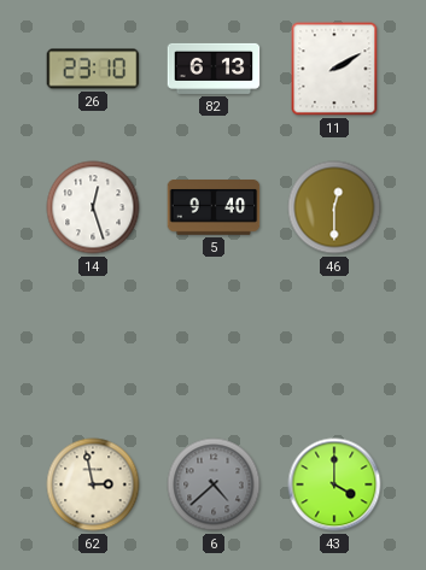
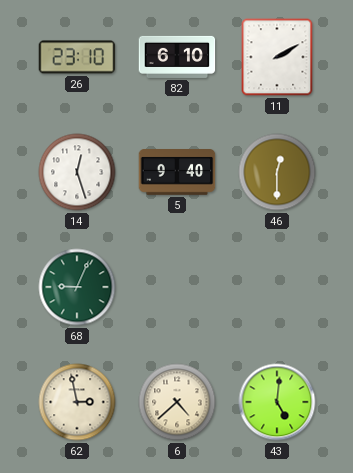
82: 6:13 -> 6:10 (177, 57)
68: none -> 9:04 (77, 287)
6 dial: grey -> cream (177, 402)
43: 4:00 -> 5:01 (277, 402)
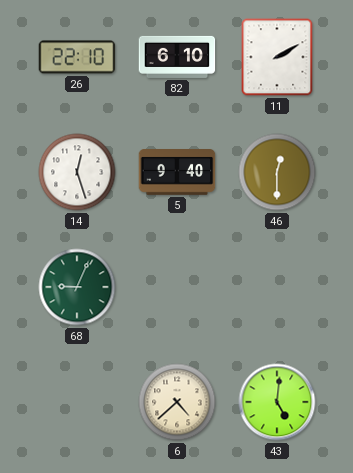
26: 23:10 -> 22:10 (77, 57)
62: 2:58 -> none (77, 402)
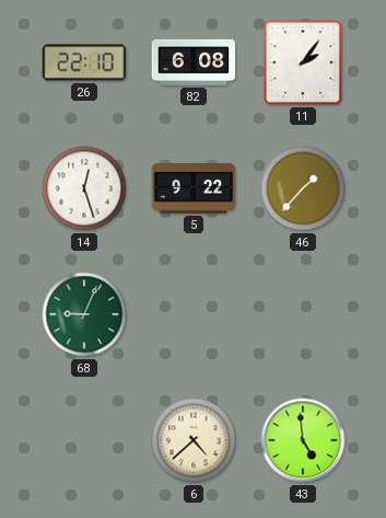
82: 6:10 -> 6:08 (194, 62)
11: 2:10 -> 2:06 (303, 62)
5: 9:40 -> 9:22 (194, 189)
46: 12:30 -> 1:37 (303, 188)
43: 5:01 -> 4:59 (303, 440)
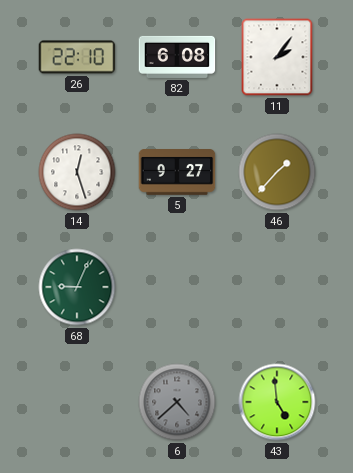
5: 9:22 -> 9:27 (177, 173)
6 dial: cream -> grey (177, 402)
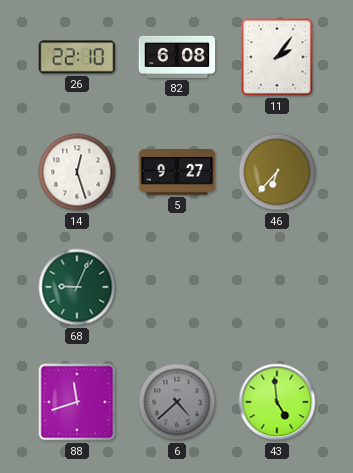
46: 1:37 -> 6:37 (277, 172)
88: none -> 11:42 (77, 402)
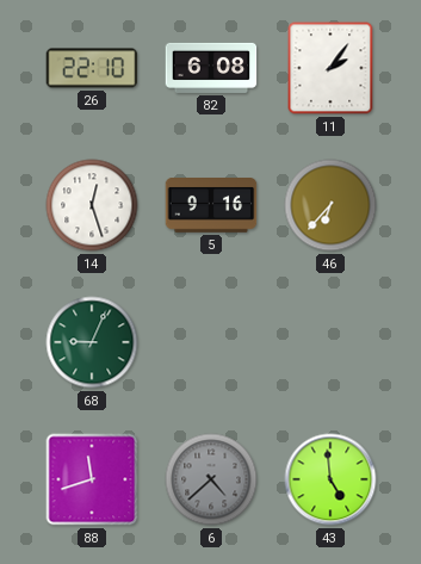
5: 9:27 -> 9:16 (211, 206)
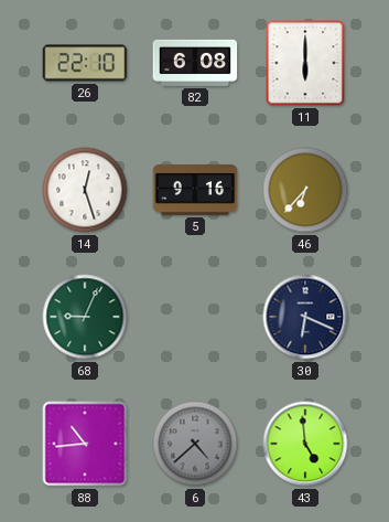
11: 2:06 -> 6:00 (305, 63)
30: none -> 6:19 (305, 317)
88: 11:42 -> 10:44 (85, 444)
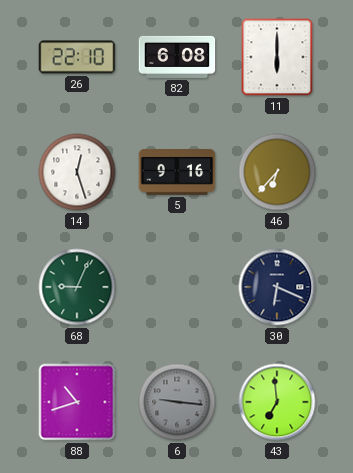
88: 10:44 -> 10:42 (77, 402)
6: 4:38 -> 9:16 (177, 402)
43: 4:59 -> 6:59 (277, 402)
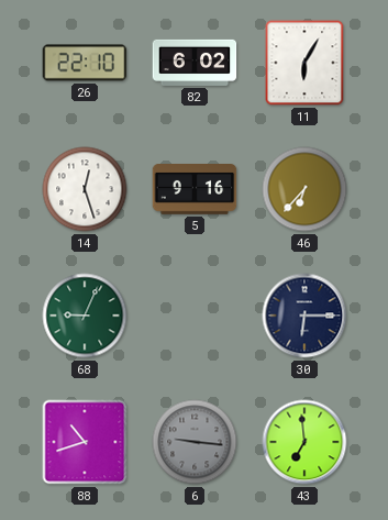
82: 6:08 -> 6:02 (195, 63)
11: 6:00 -> 6:05 (304, 63)
30: 6:19 -> 6:15 (304, 316)
